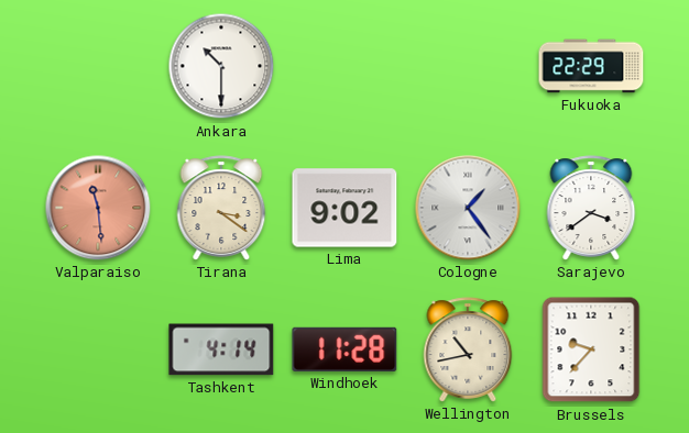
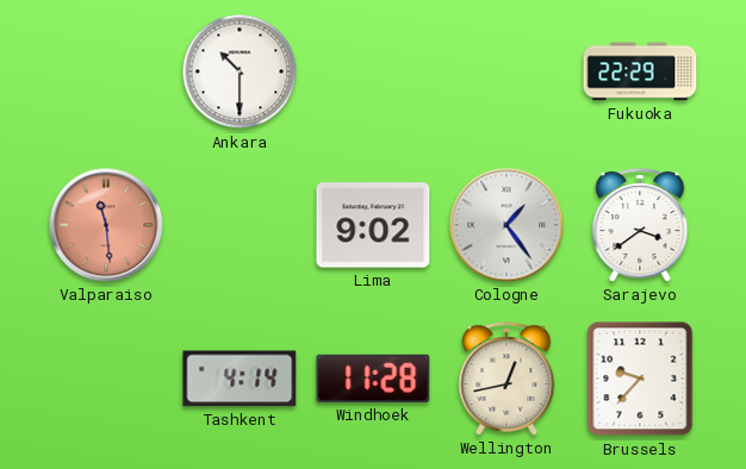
Tirana: 3:21 -> none (221, 208)
Wellington: 10:43 -> 12:43 (506, 379)
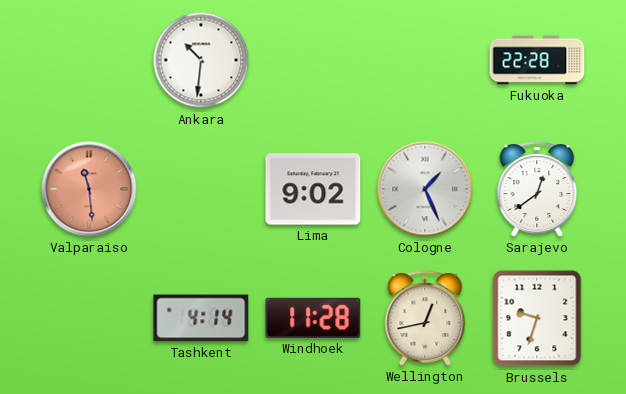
Ankara: 10:30 -> 10:31 (201, 60)
Fukuoka: 22:29 -> 22:28 (537, 60)
Cologne: 1:24 -> 1:26 (425, 189)
Sarajevo: 3:39 -> 12:39 (537, 189)
Brussels: 9:37 -> 9:33 (537, 318)
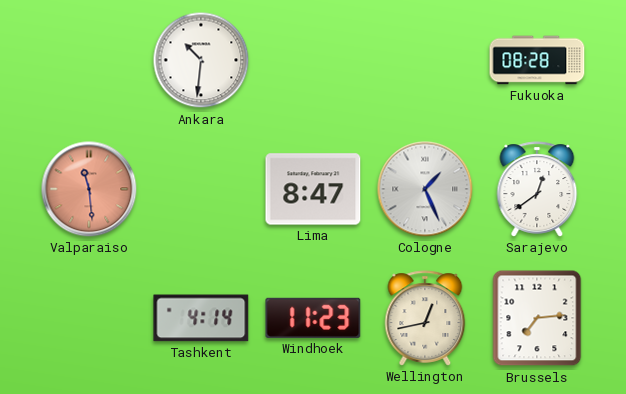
Fukuoka: 22:28 -> 08:28 (537, 60)
Lima: 9:02 -> 8:47 (313, 189)
Windhoek: 11:28 -> 11:23 (313, 318)
Brussels: 9:33 -> 7:14 (537, 318)
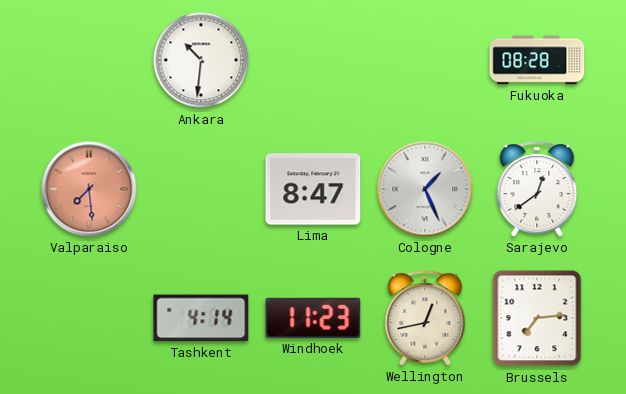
Valparaiso: 11:29 -> 7:29 (89, 189)
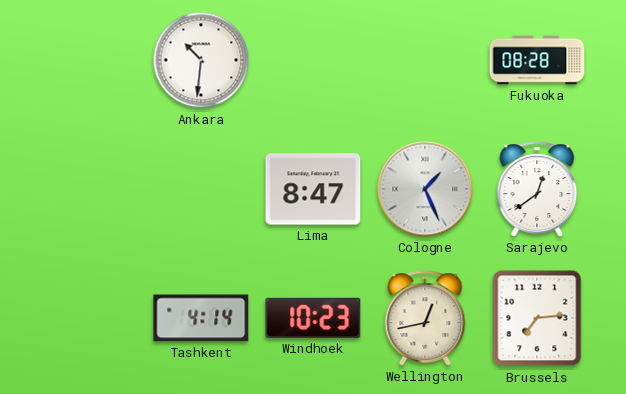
Valparaiso: 7:29 -> none (89, 189)
Windhoek: 11:23 -> 10:23 (313, 318)
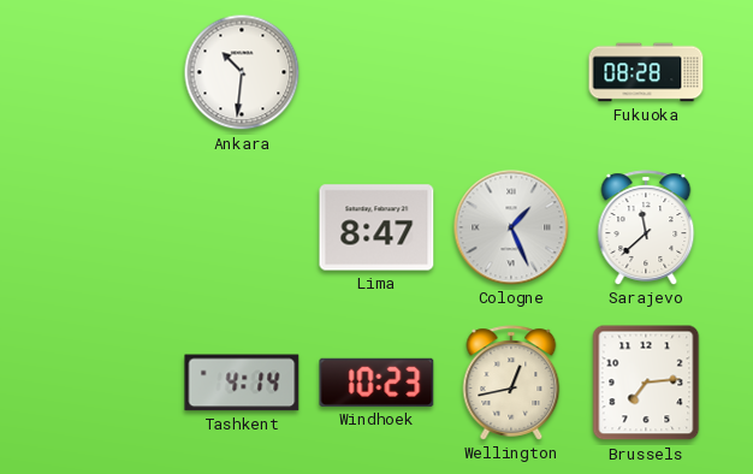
Sarajevo: 12:39 -> 11:38 (646, 227)
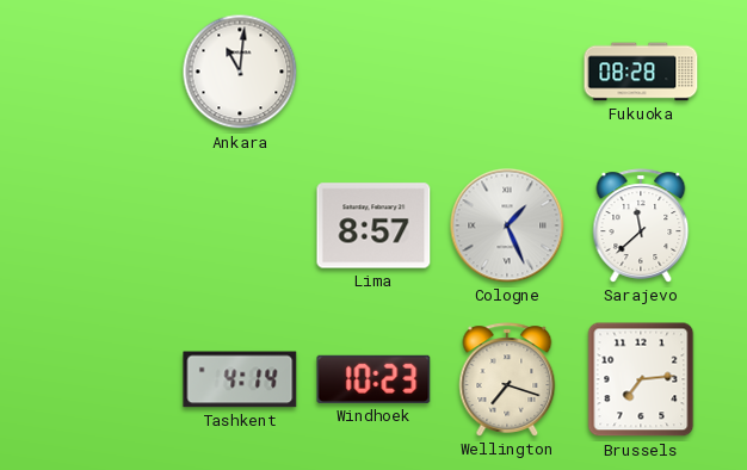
Ankara: 10:31 -> 11:01 (240, 72)
Lima: 8:47 -> 8:57 (373, 225)
Wellington: 12:43 -> 7:18 (507, 379)
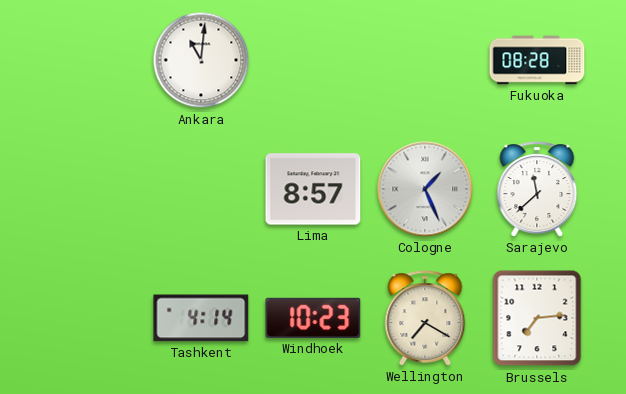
Wellington: 7:18 -> 7:20 (425, 318)
